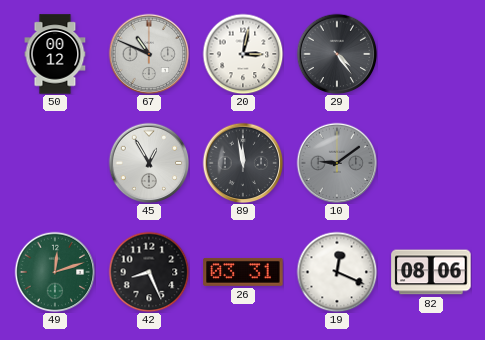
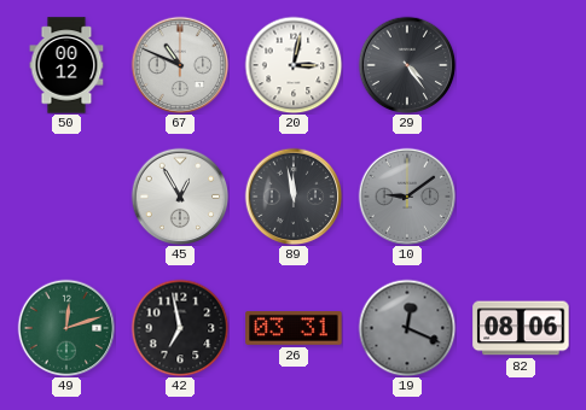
42: 8:26 -> 6:58 (180, 328)
19 dial: white -> grey (407, 328)
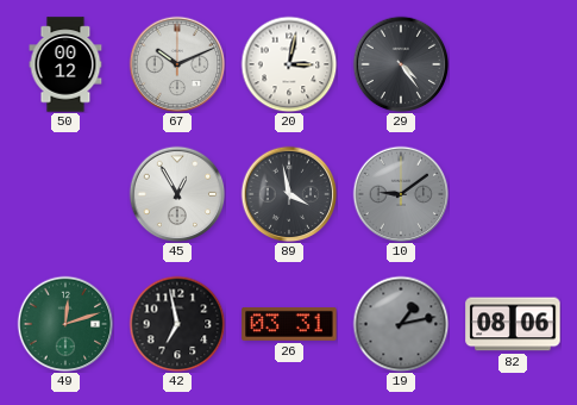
67: 10:49 -> 10:11 (177, 64)
89: 11:58 -> 3:58 (289, 194)
19: 12:19 -> 1:13 (401, 324)
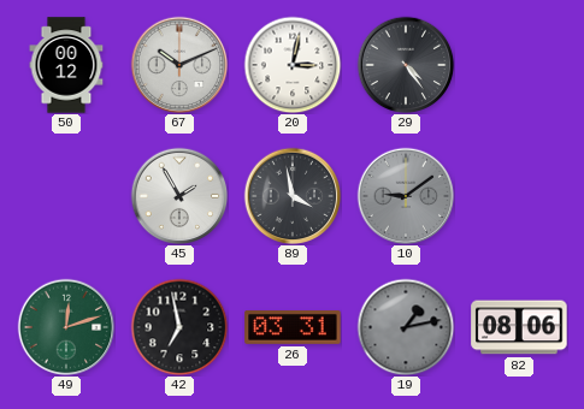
45: 12:55 -> 1:55 (179, 196)
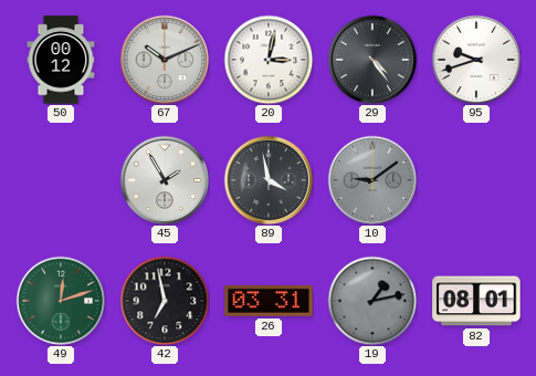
95: none -> 9:42 (476, 60)
82: 08:06 -> 08:01 (476, 301)
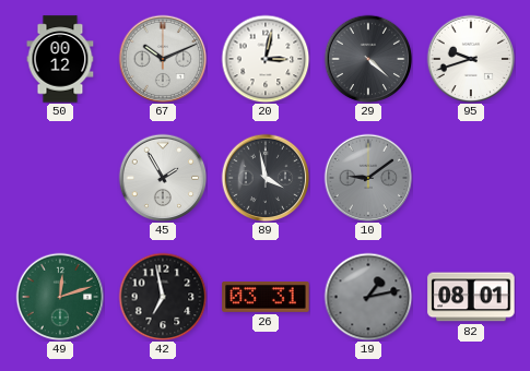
29: 4:24 -> 4:22 (368, 59)
